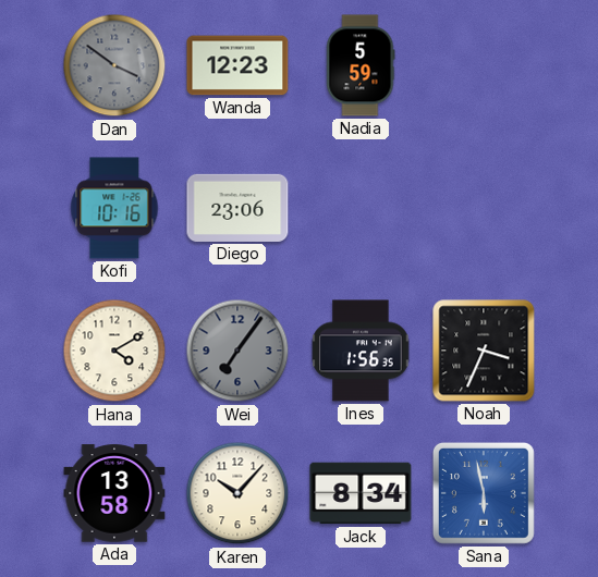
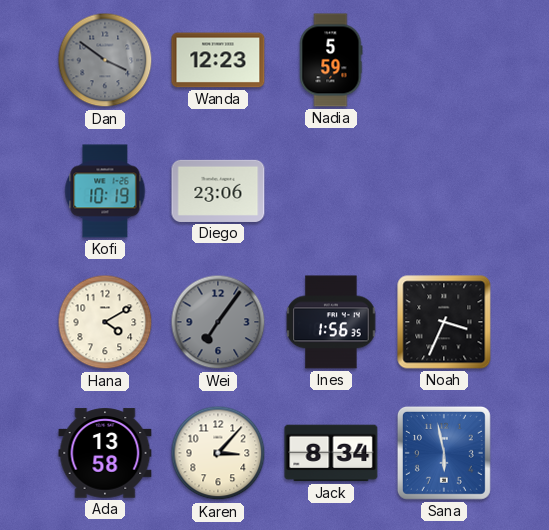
Kofi: 10:16 -> 10:19 (105, 191)
Karen: 10:07 -> 3:07 (218, 453)
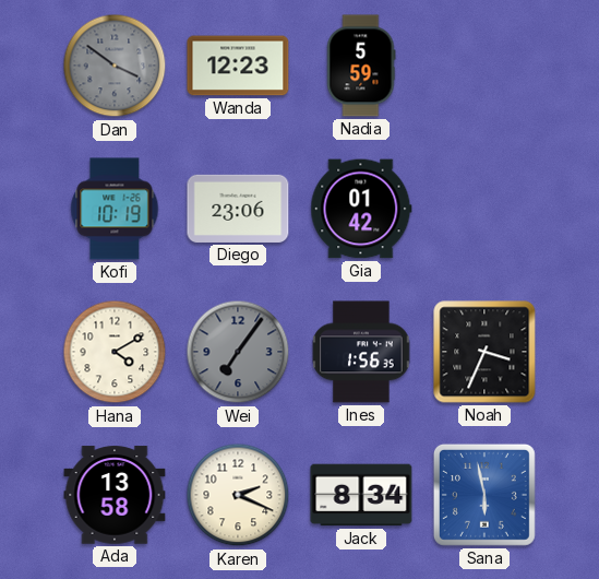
Gia: none -> 01:42 (361, 209)
Karen: 3:07 -> 2:19 (238, 495)
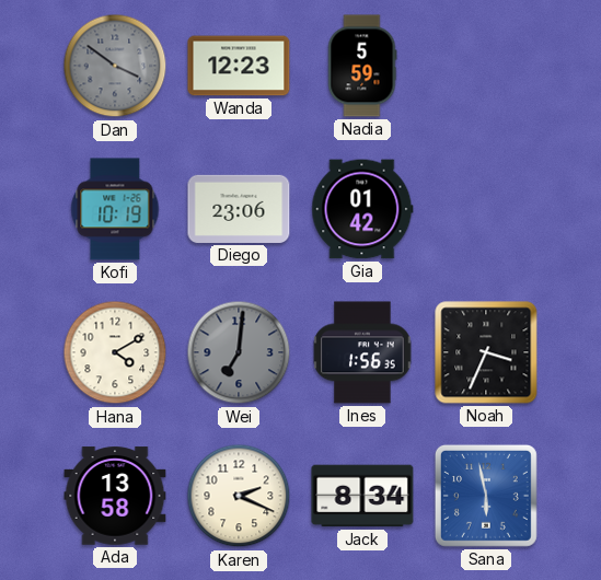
Wei: 7:06 -> 7:01 (239, 352)
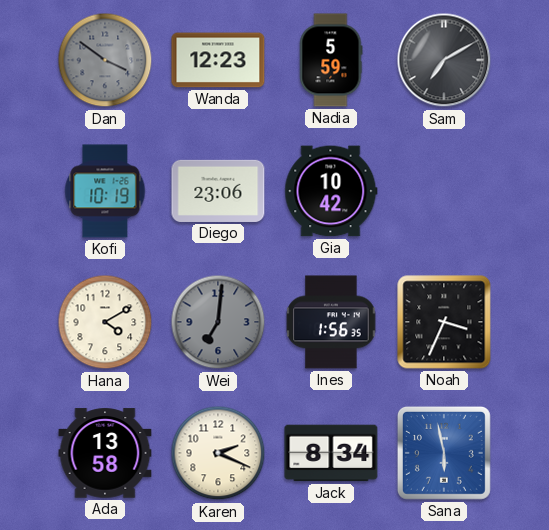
Sam: none -> 7:10 (444, 60)
Gia: 01:42 -> 10:42 (331, 191)
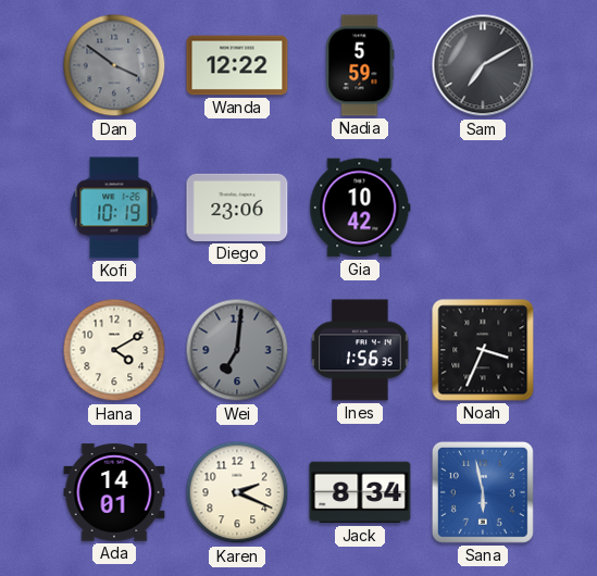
Wanda: 12:23 -> 12:22 (237, 65)
Ada: 13:58 -> 14:01 (114, 492)
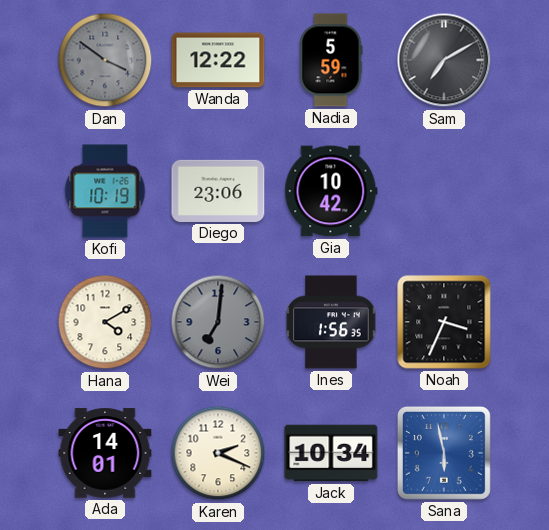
Jack: 8:34 -> 10:34 (331, 453)
